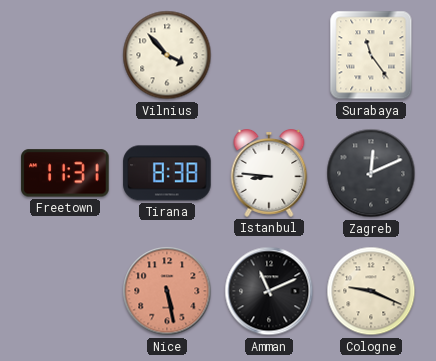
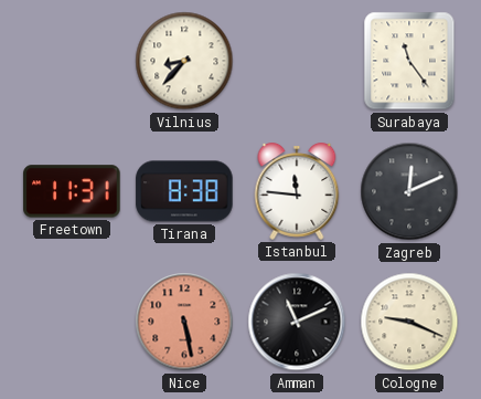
Vilnius: 3:53 -> 8:37 (184, 61)
Istanbul: 8:46 -> 11:46 (297, 192)
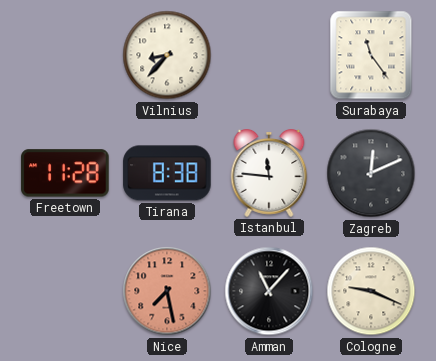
Freetown: 11:31 -> 11:28 (65, 173)
Nice: 5:28 -> 7:28 (167, 291)
Amman: 11:11 -> 11:07 (269, 291)
